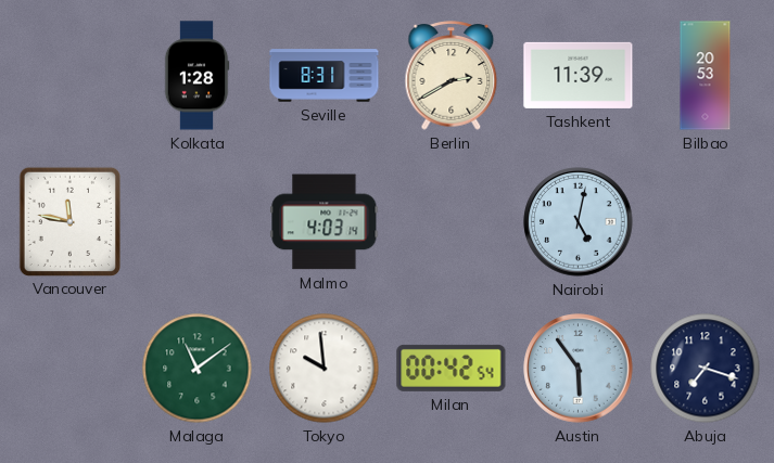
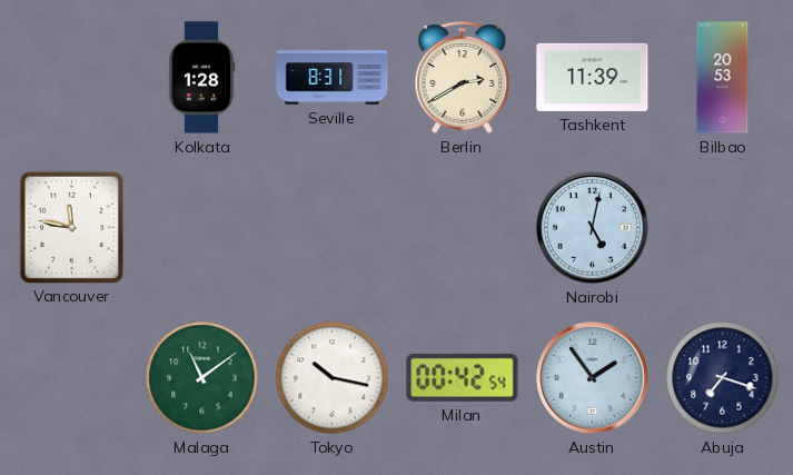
Malmo: 4:03 -> none (325, 222)
Tokyo: 9:59 -> 10:17 (333, 378)
Austin: 5:54 -> 1:54 (593, 378)
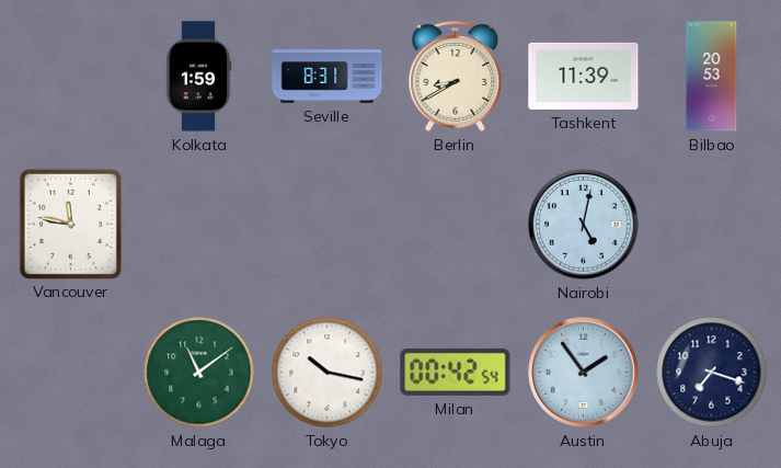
Kolkata: 1:28 -> 1:59 (198, 77)
Berlin: 2:40 -> 8:40 (456, 77)
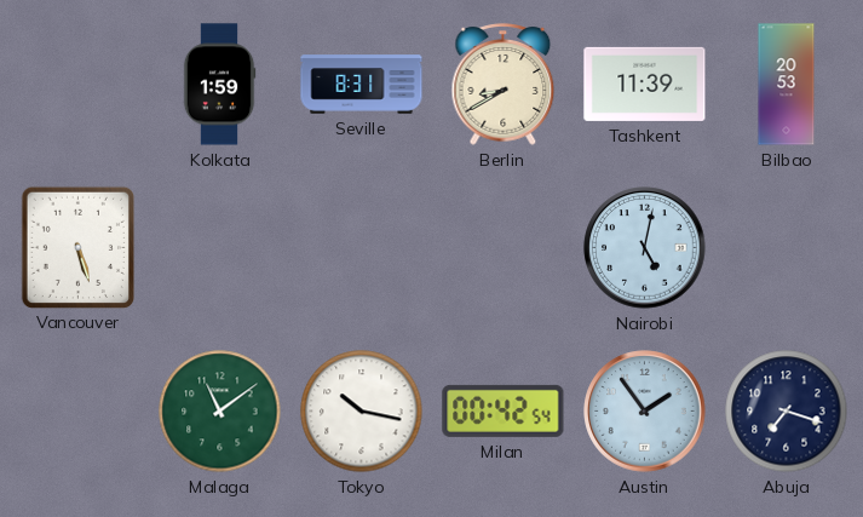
Vancouver: 11:47 -> 5:27 (77, 247)
